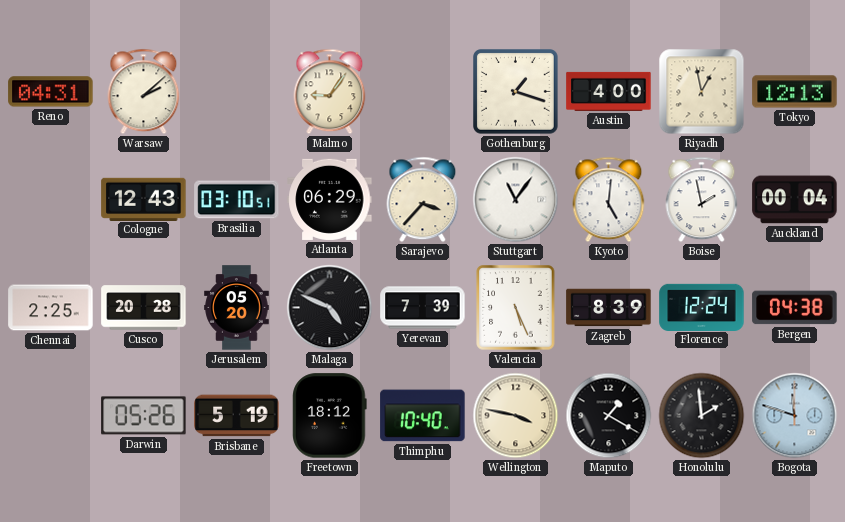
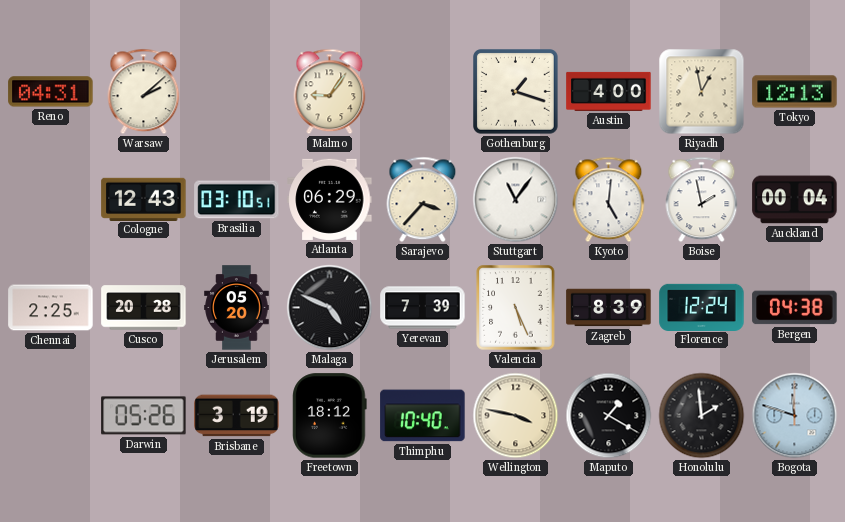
Brisbane: 5:19 -> 3:19 (237, 416)
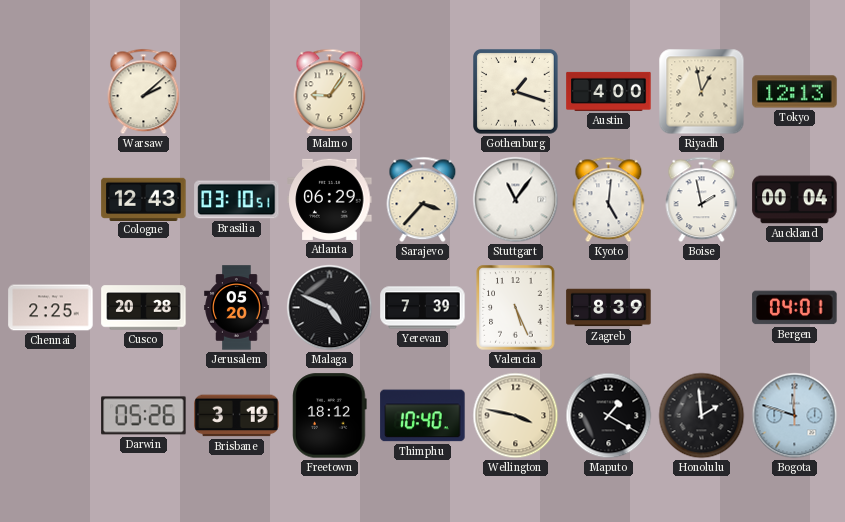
Reno: 04:31 -> none (51, 92)
Florence: 12:24 -> none (702, 307)
Bergen: 04:38 -> 04:01 (795, 308)
